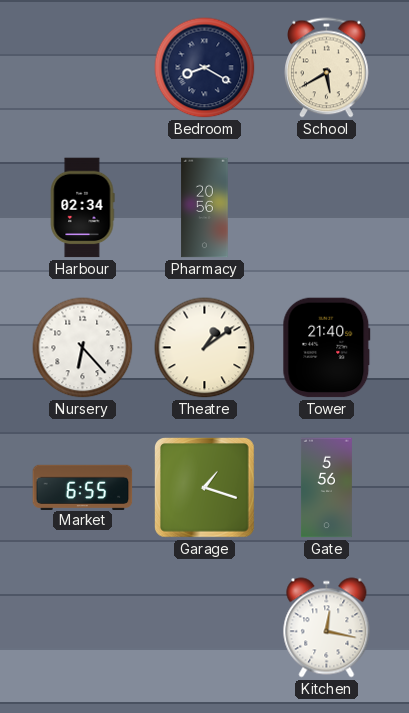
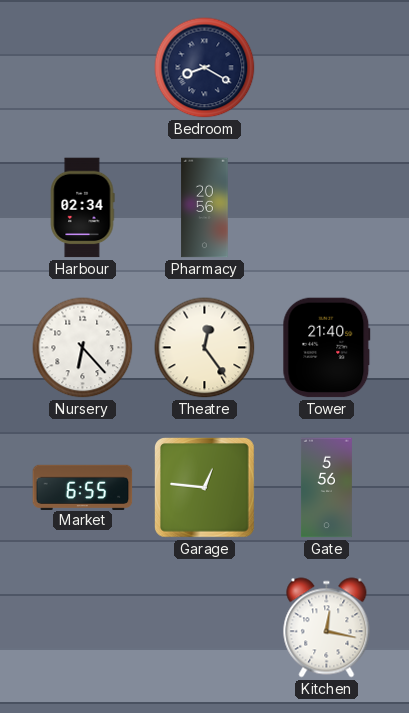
School: 5:40 -> none (327, 68)
Theatre: 1:09 -> 12:24 (205, 348)
Garage: 1:18 -> 12:46 (205, 488)
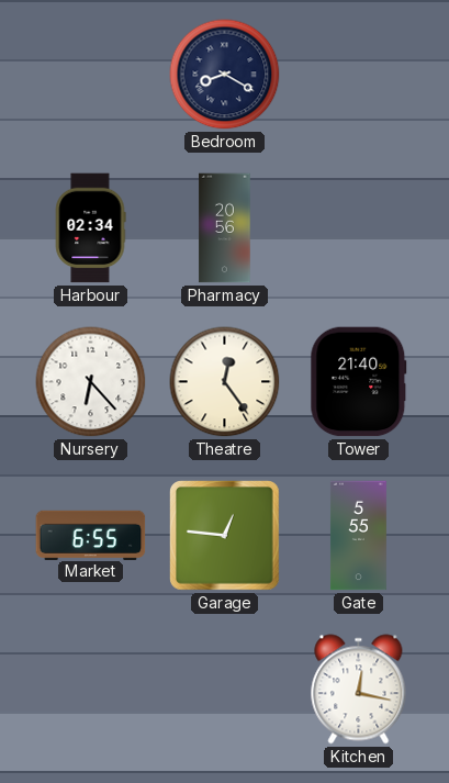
Gate: 5:56 -> 5:55 (358, 536)
